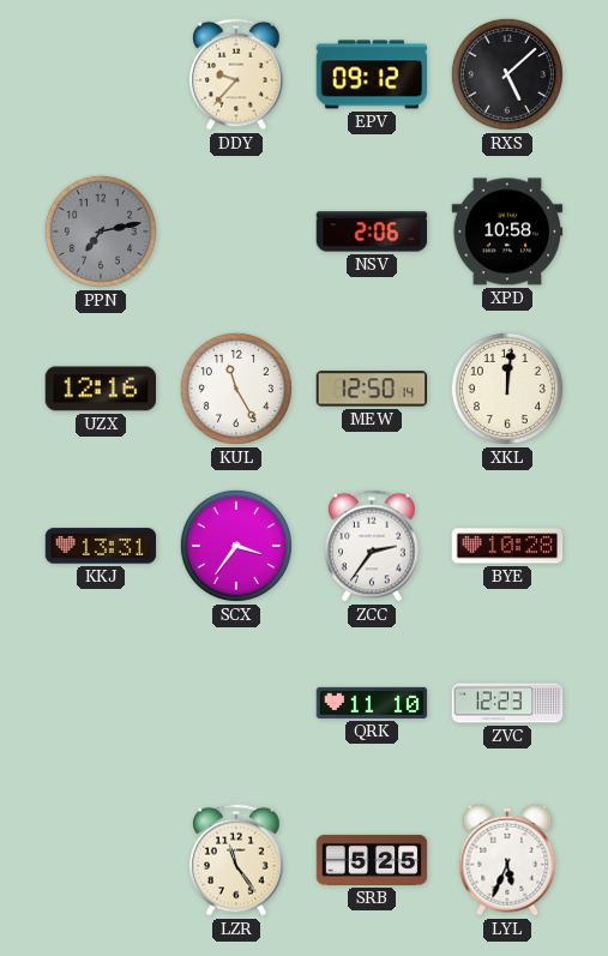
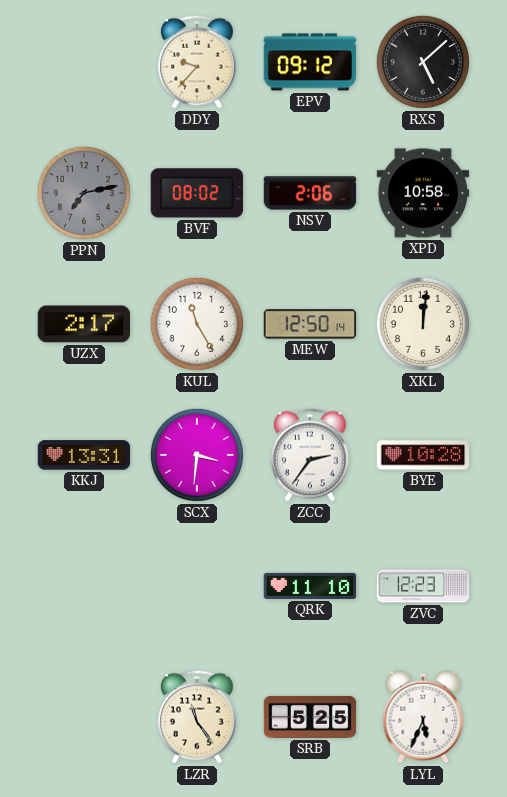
BVF: none -> 08:02 (197, 193)
UZX: 12:16 -> 2:17 (84, 324)
SCX: 3:36 -> 3:31 (197, 455)
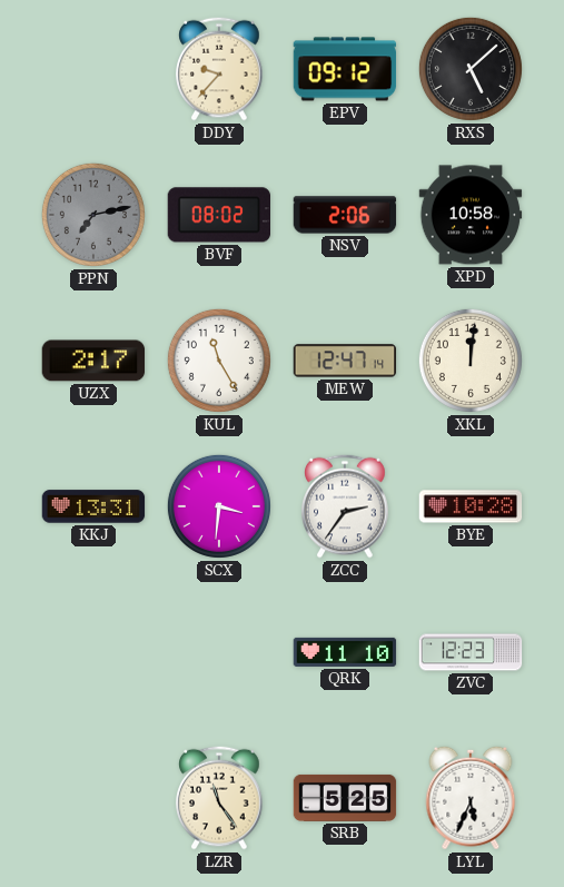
MEW: 12:50 -> 12:47 (345, 361)
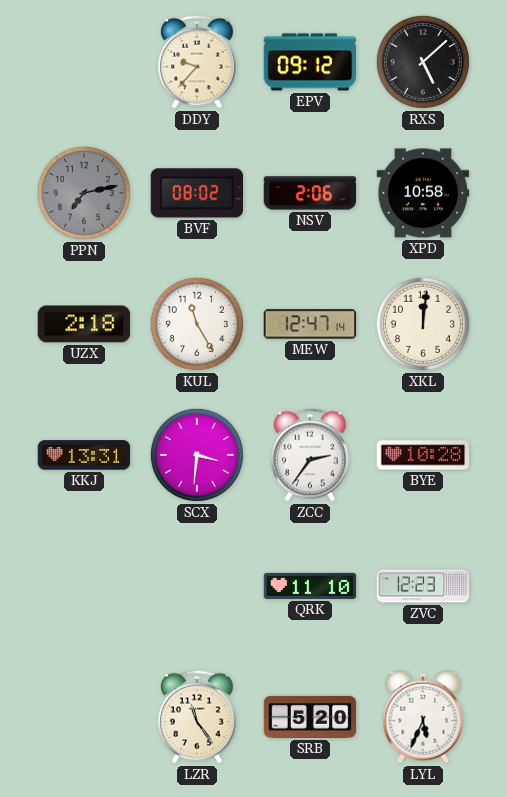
UZX: 2:17 -> 2:18 (84, 324)
SRB: 5:25 -> 5:20 (310, 717)
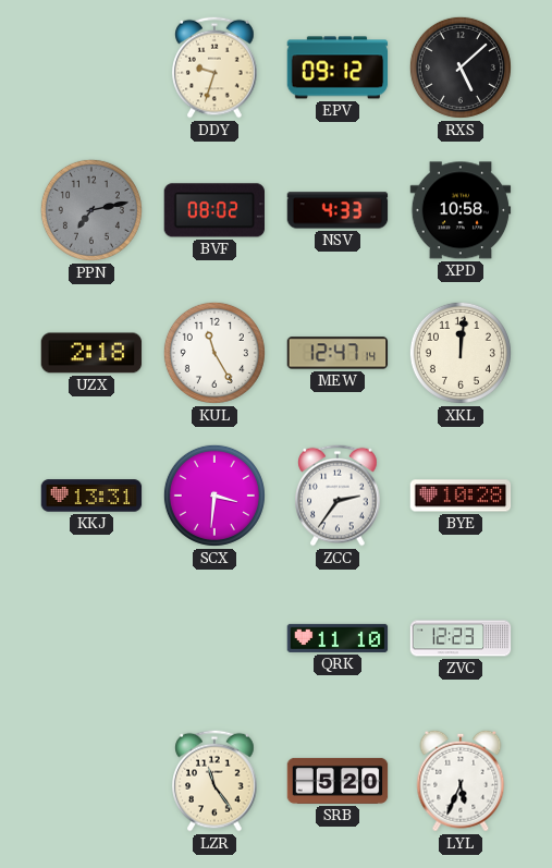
DDY: 9:37 -> 9:33 (214, 68)
NSV: 2:06 -> 4:33 (338, 210)
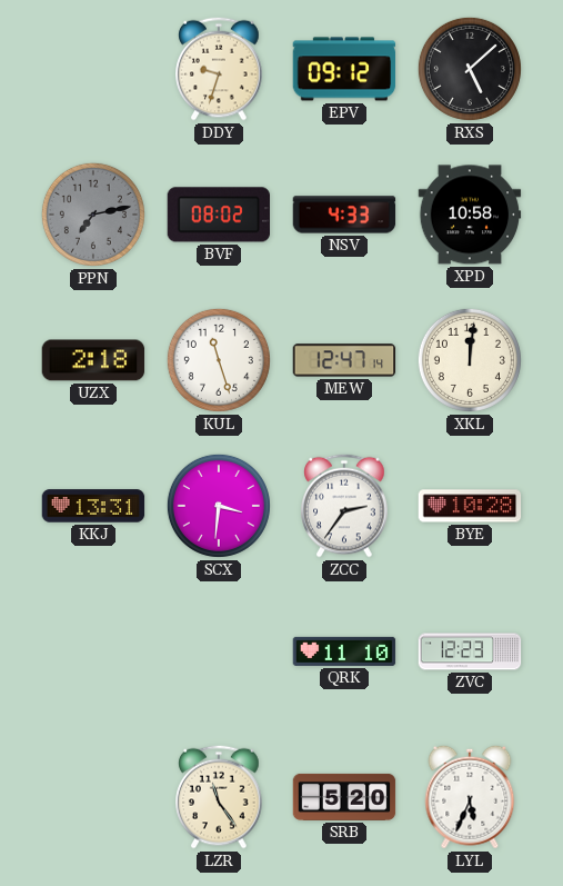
KUL: 11:25 -> 11:27 (219, 360)
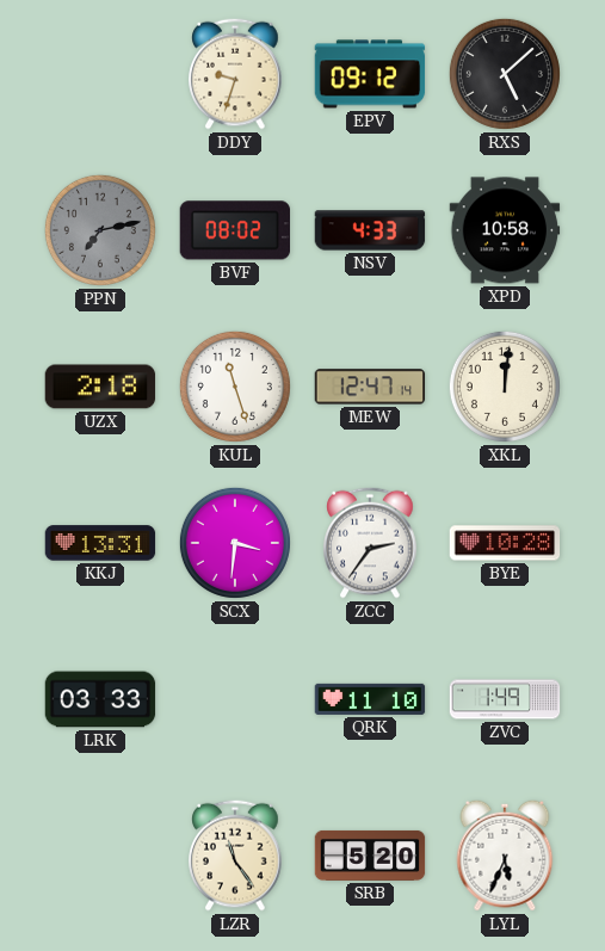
LRK: none -> 03:33 (100, 699)
ZVC: 12:23 -> 1:49 (505, 699)
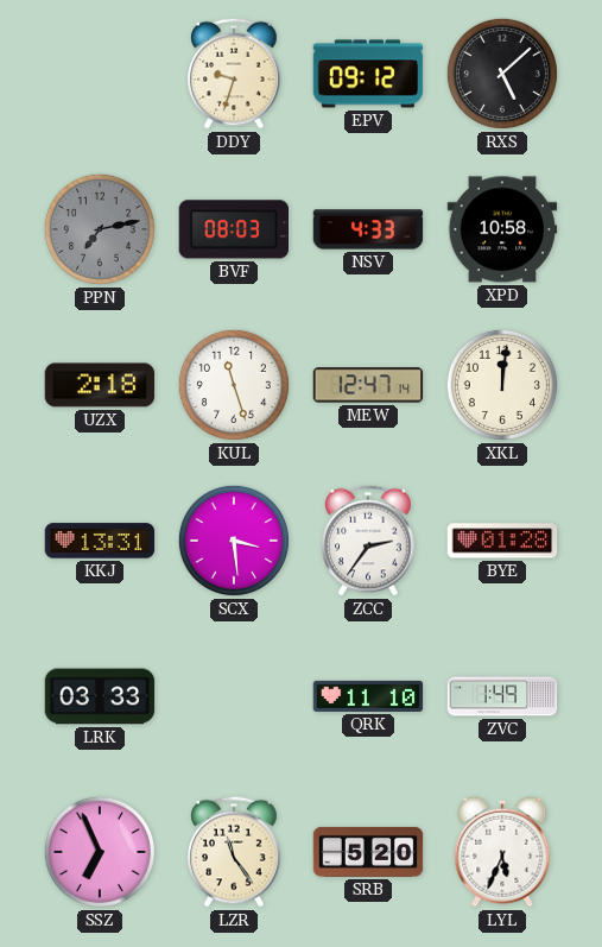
BVF: 08:02 -> 08:03 (234, 229)
SCX: 3:31 -> 3:29 (234, 541)
BYE: 10:28 -> 01:28 (502, 541)
SSZ: none -> 6:56 (100, 852)
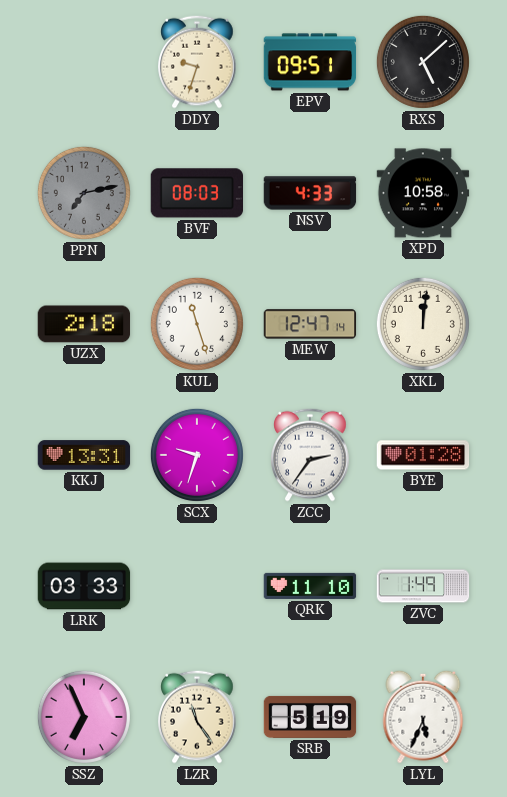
EPV: 09:12 -> 09:51 (310, 62)
SCX: 3:29 -> 9:33 (197, 455)
SRB: 5:20 -> 5:19 (310, 717)
